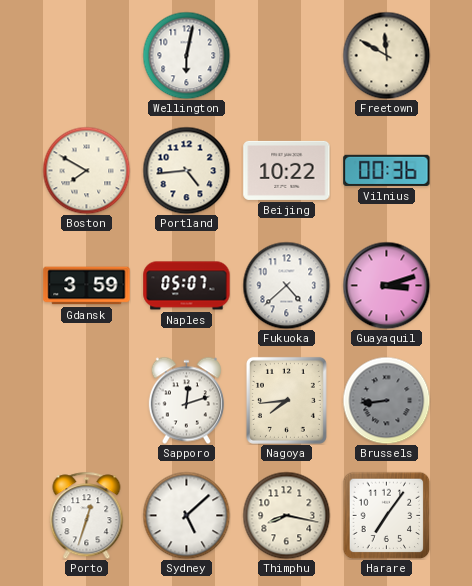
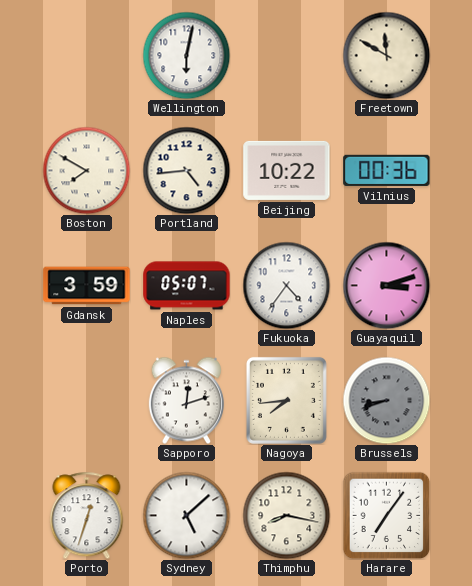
Fukuoka: 4:38 -> 4:36 (286, 285)
Brussels: 8:44 -> 8:42 (386, 400)
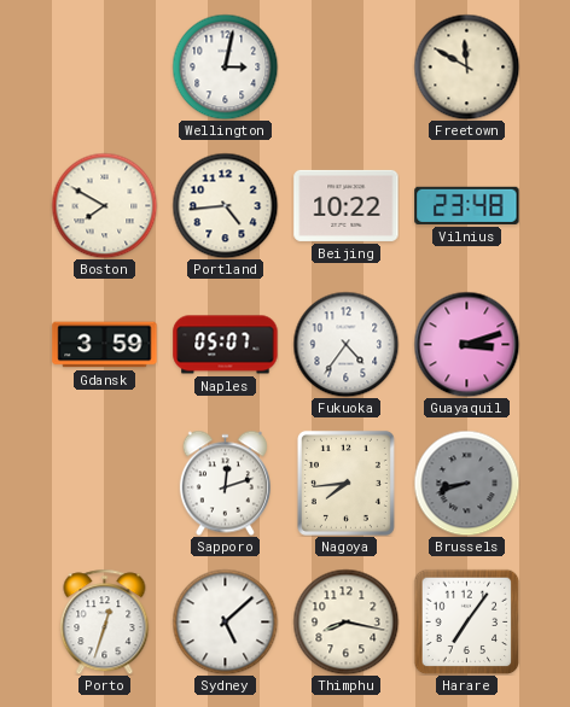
Wellington: 6:02 -> 3:02 (225, 66)
Vilnius: 00:36 -> 23:48 (467, 205)
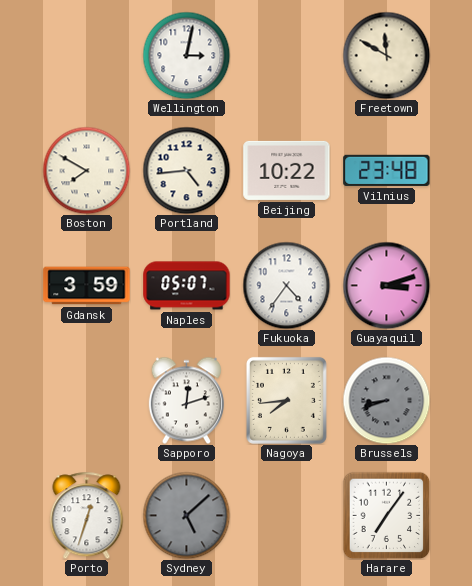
Sydney dial: white -> grey (186, 515)
Thimphu: 8:17 -> none (345, 621)
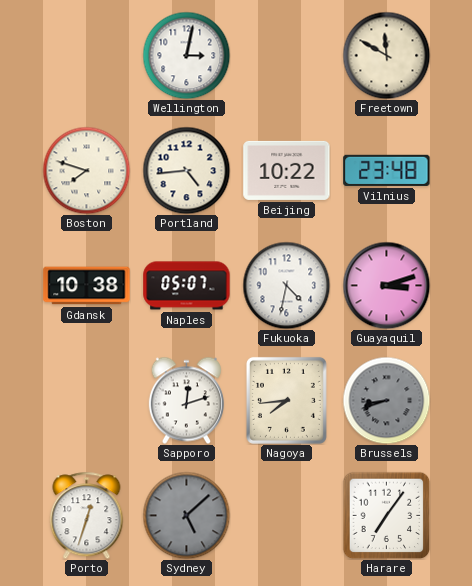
Boston: 7:50 -> 7:48 (86, 170)
Gdansk: 3:59 -> 10:38 (87, 286)
Fukuoka: 4:36 -> 4:32 (286, 285)
